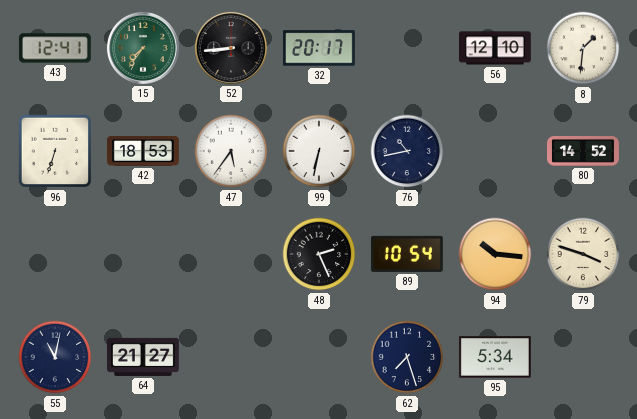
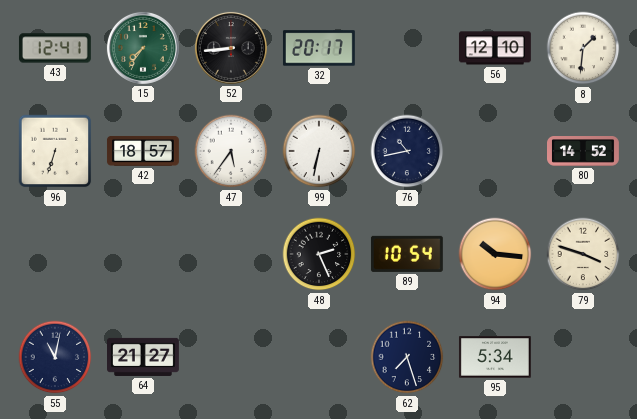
42: 18:53 -> 18:57 (143, 151)
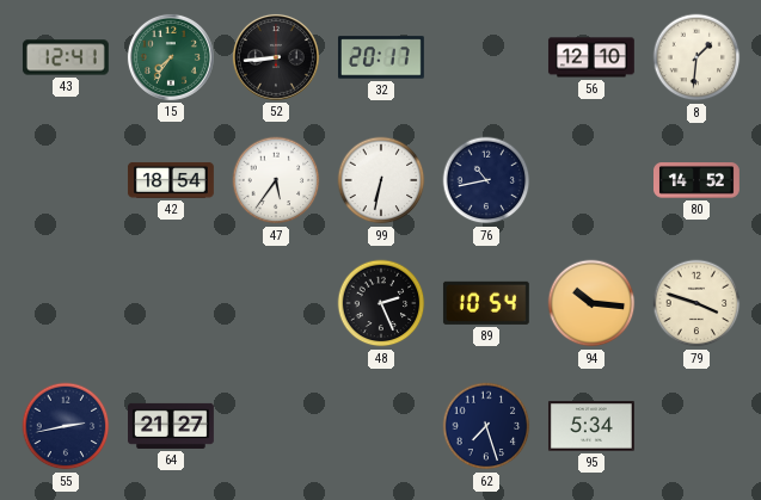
96: 6:33 -> none (55, 151)
42: 18:57 -> 18:54 (171, 180)
55: 11:02 -> 2:43 (66, 426)
